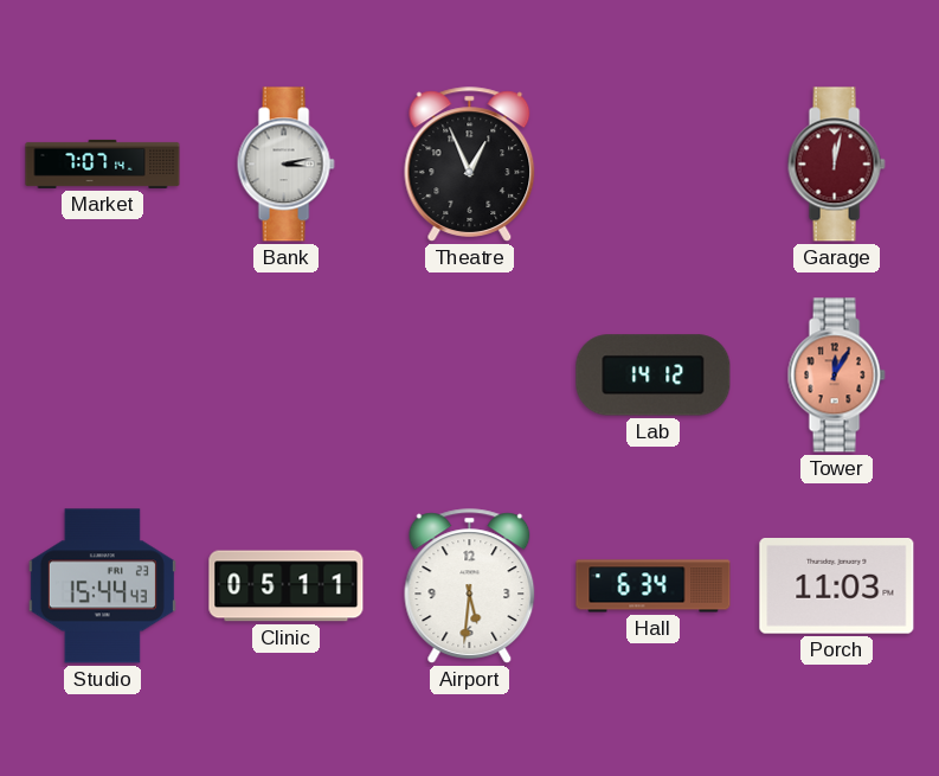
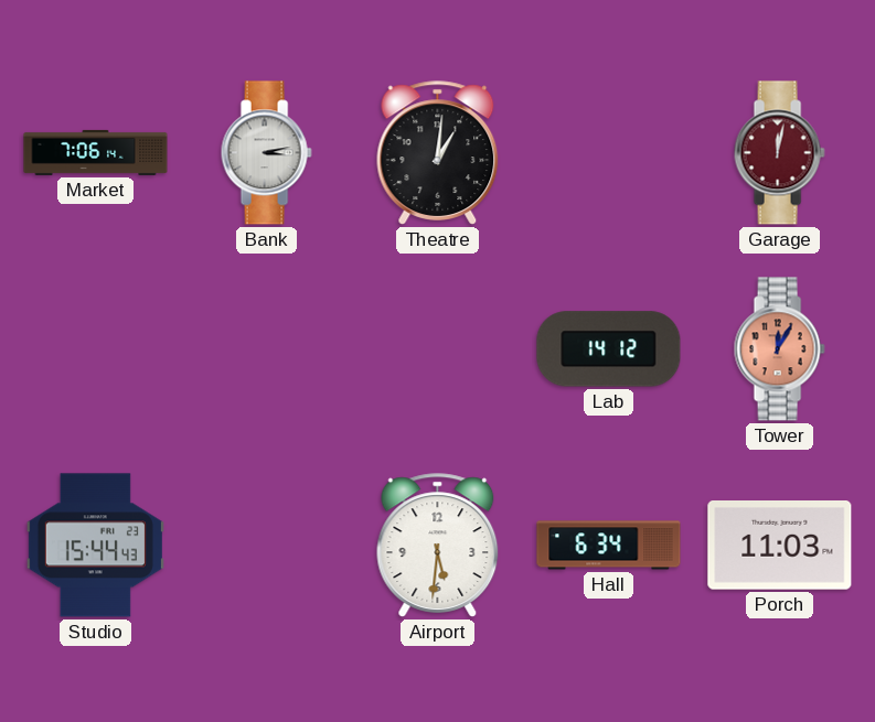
Market: 7:07 -> 7:06 (96, 152)
Theatre: 12:56 -> 1:01 (438, 153)
Clinic: 05:11 -> none (287, 586)
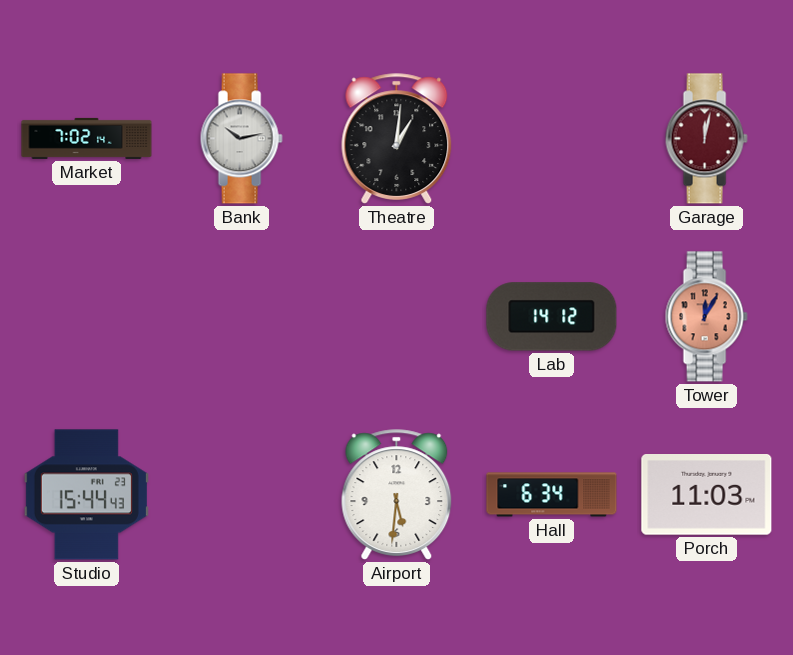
Market: 7:06 -> 7:02 (87, 138)
Bank: 3:13 -> 10:13 (241, 139)
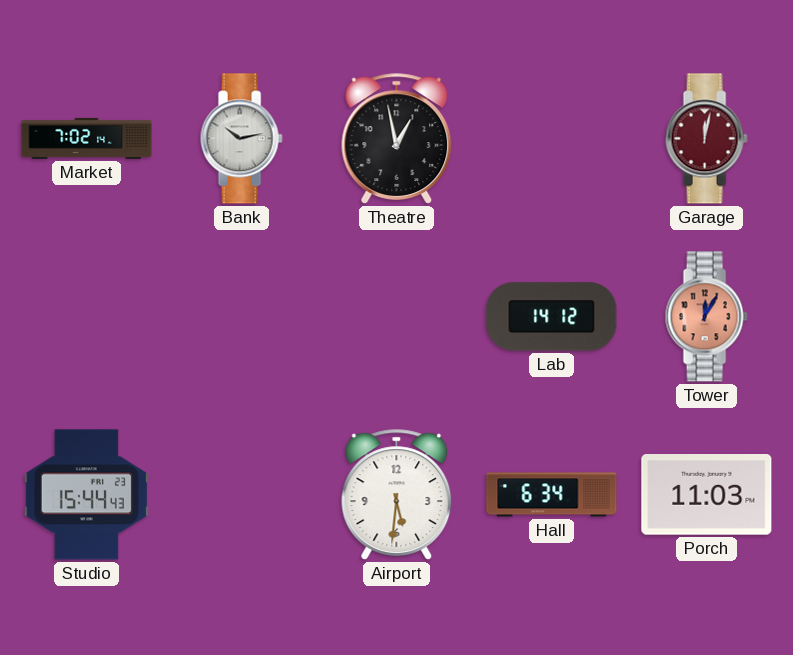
Theatre: 1:01 -> 12:58 (397, 139)
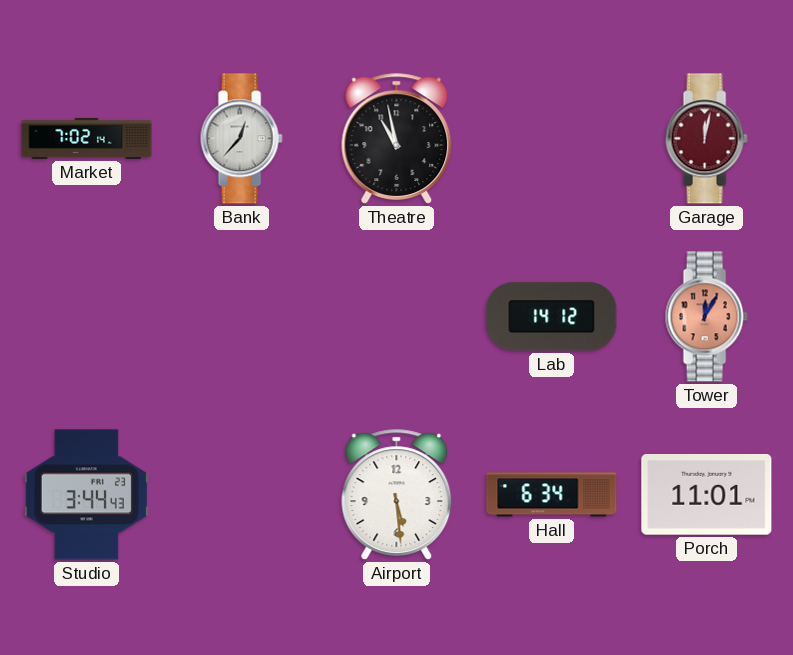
Bank: 10:13 -> 12:37 (241, 139)
Theatre: 12:58 -> 10:58 (397, 139)
Studio: 15:44 -> 3:44 (86, 495)
Airport: 5:31 -> 5:29 (397, 495)
Porch: 11:03 -> 11:01 (707, 495)
